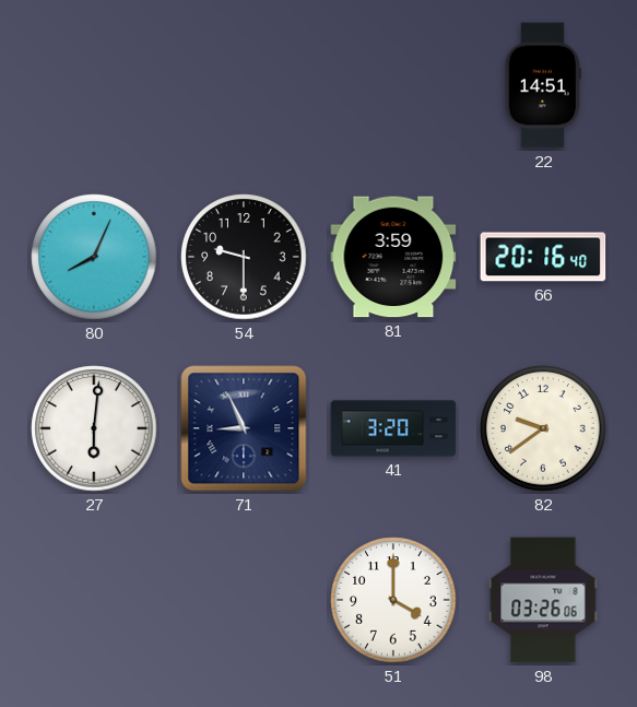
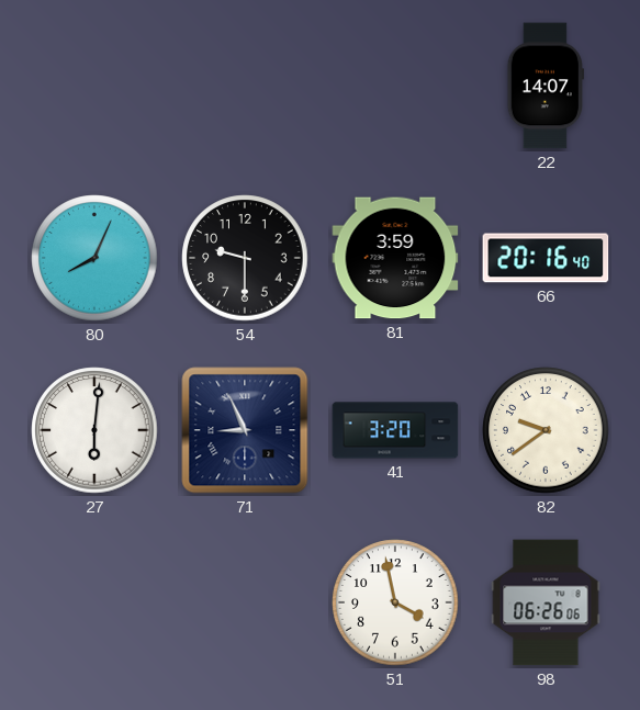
22: 14:51 -> 14:07 (546, 86)
51: 4:00 -> 3:58 (395, 602)
98: 03:26 -> 06:26 (546, 602)
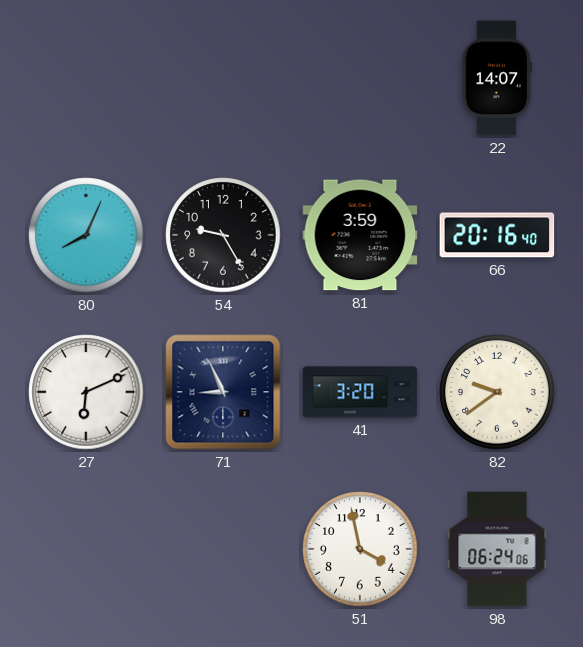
54: 9:30 -> 9:25 (223, 235)
27: 6:01 -> 6:11 (86, 392)
98: 06:26 -> 06:24 (497, 549)
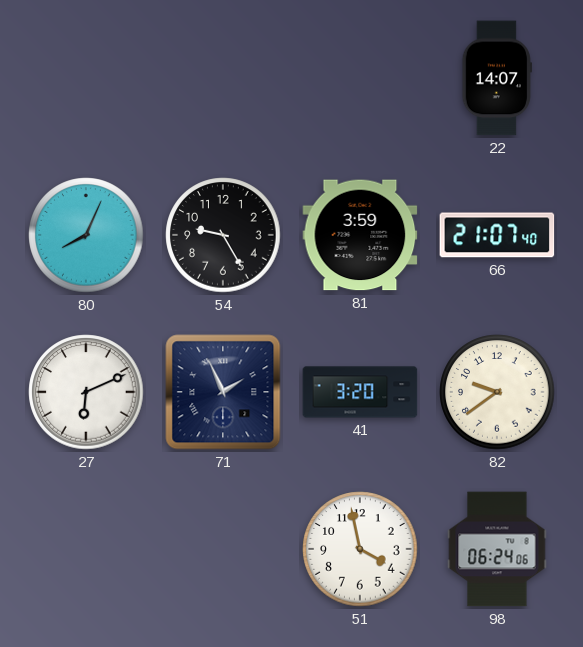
66: 20:16 -> 21:07 (497, 235)
71: 8:56 -> 1:56 (223, 392)
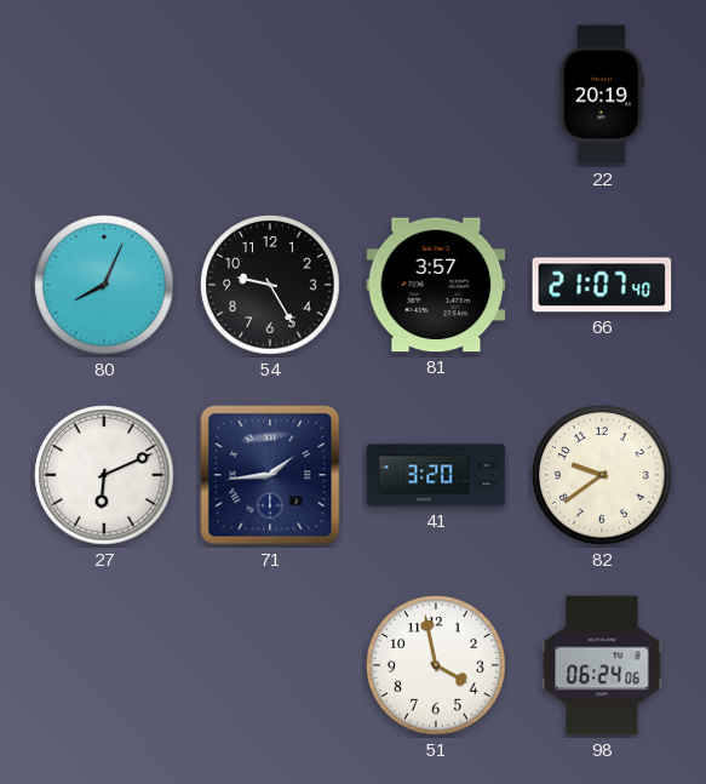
22: 14:07 -> 20:19 (602, 95)
81: 3:59 -> 3:57 (436, 285)
71: 1:56 -> 1:44 (270, 475)
